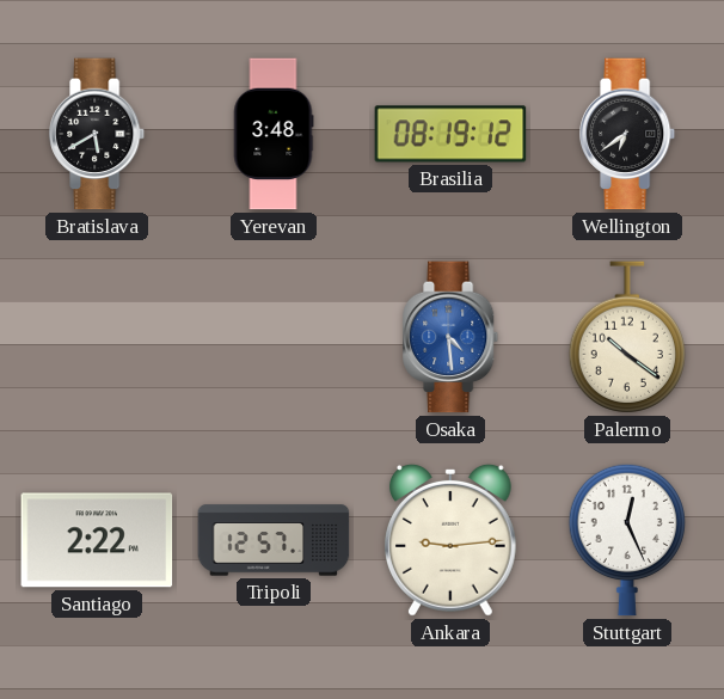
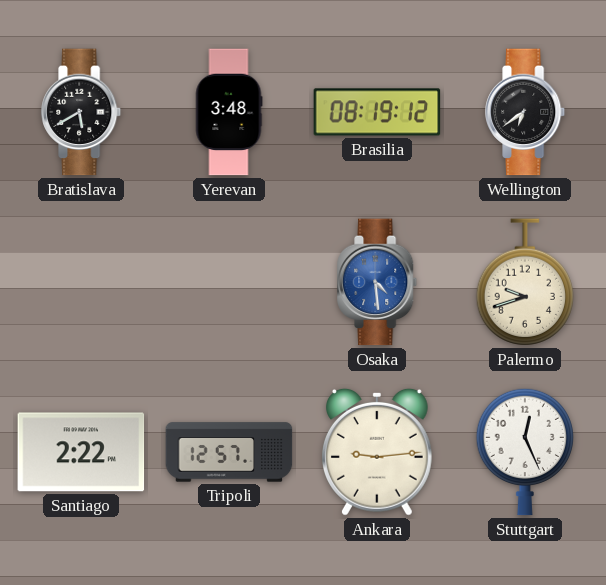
Palermo: 10:21 -> 9:42 (524, 282)
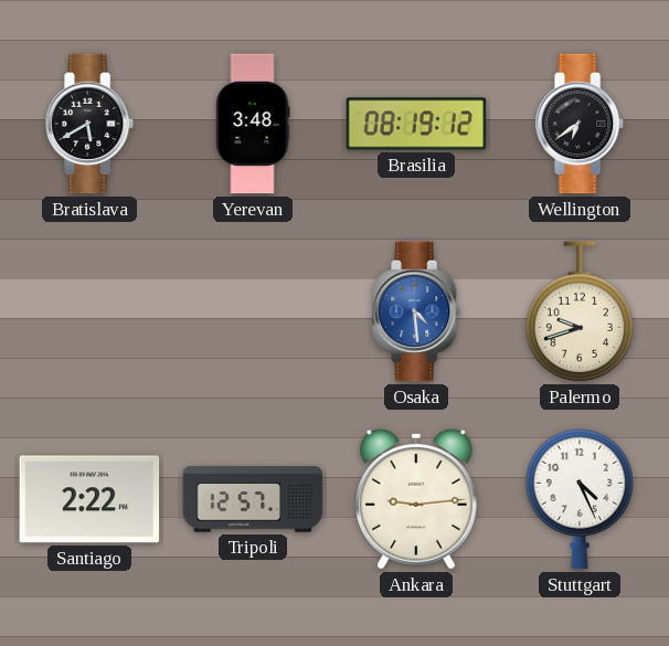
Stuttgart: 12:26 -> 4:26 (578, 499)
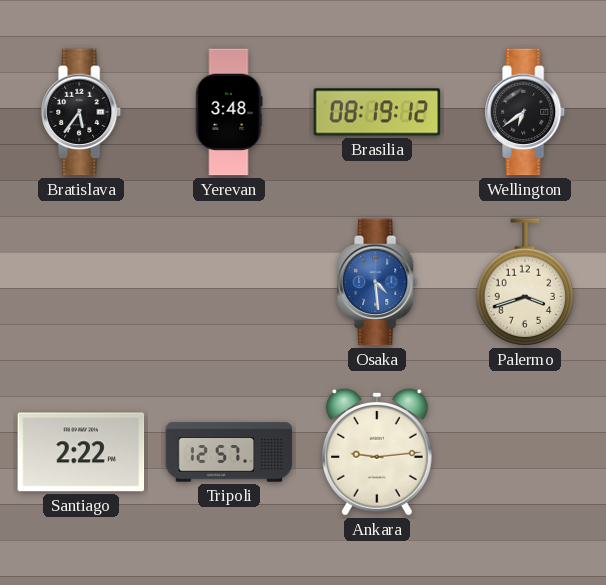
Bratislava: 5:40 -> 5:36 (82, 112)
Palermo: 9:42 -> 3:42 (524, 282)
Stuttgart: 4:26 -> none (578, 499)
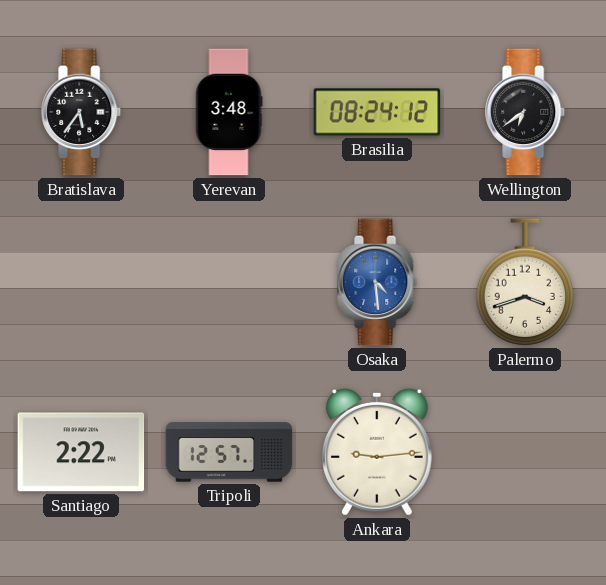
Brasilia: 08:19 -> 08:24 (377, 112)
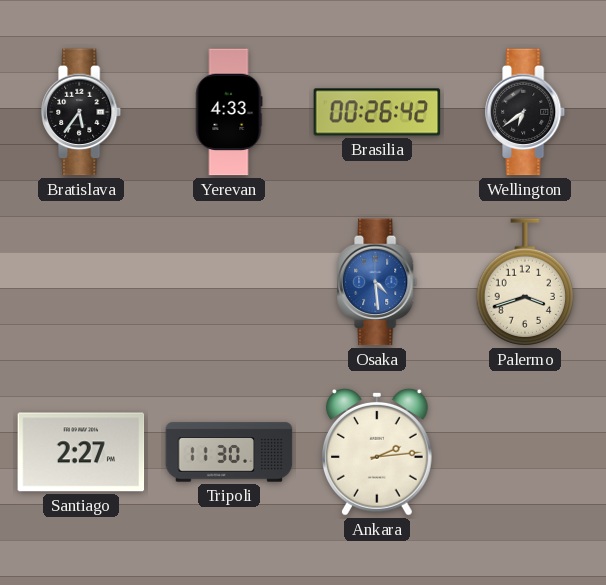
Yerevan: 3:48 -> 4:33 (229, 112)
Brasilia: 08:24 -> 00:26 (377, 112)
Santiago: 2:22 -> 2:27 (81, 452)
Tripoli: 12:57 -> 11:30 (229, 452)
Ankara: 9:14 -> 2:14 (377, 452)
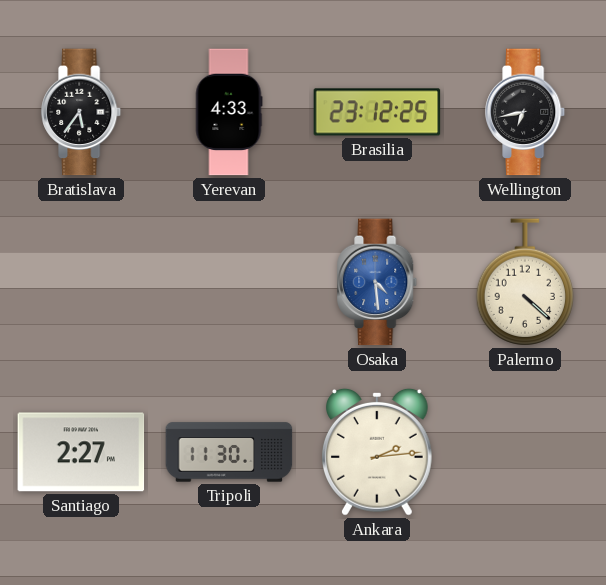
Brasilia: 00:26 -> 23:12 (377, 112)
Wellington: 6:39 -> 6:43 (526, 112)
Palermo: 3:42 -> 4:22 (524, 282)
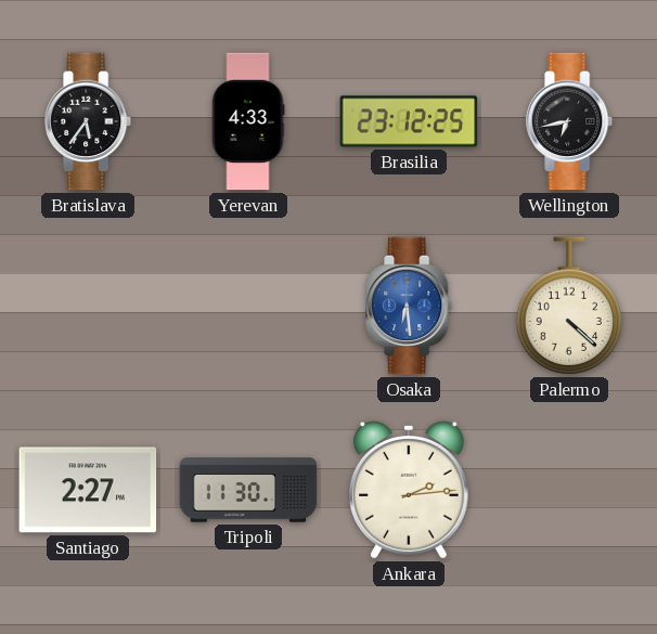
Osaka: 4:29 -> 6:29 (410, 306)
